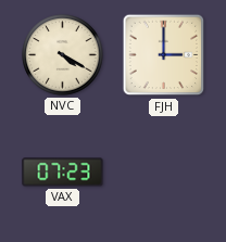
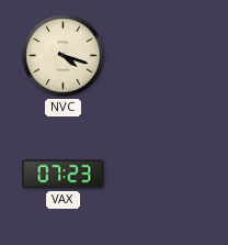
NVC: 4:20 -> 4:18 (64, 56)
FJH: 3:00 -> none (164, 55)
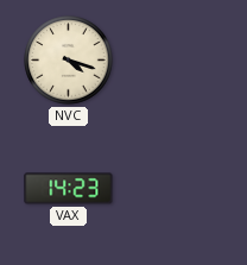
VAX: 07:23 -> 14:23 (69, 189)
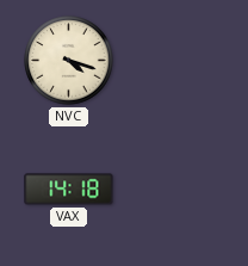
VAX: 14:23 -> 14:18 (69, 190)
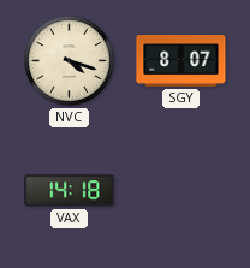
SGY: none -> 8:07 (181, 61)
